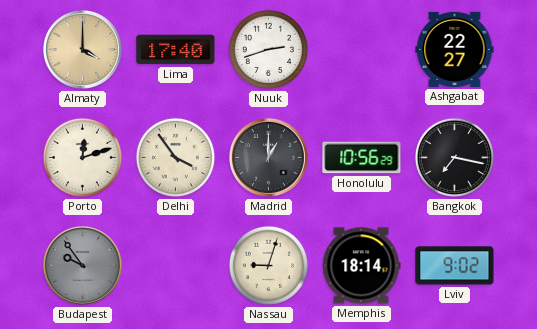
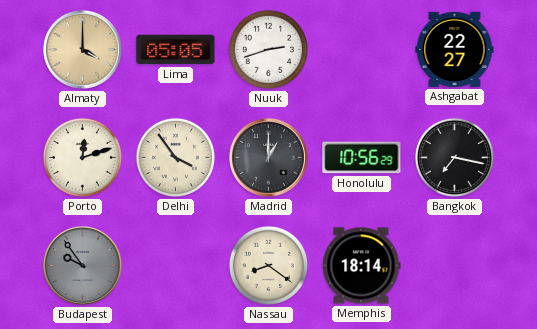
Lima: 17:40 -> 05:05 (176, 50)
Nassau: 9:03 -> 8:21 (268, 265)
Lviv: 9:02 -> none (455, 266)
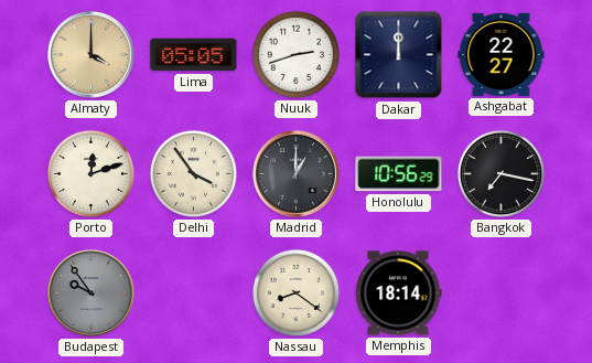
Dakar: none -> 12:00 (399, 55)
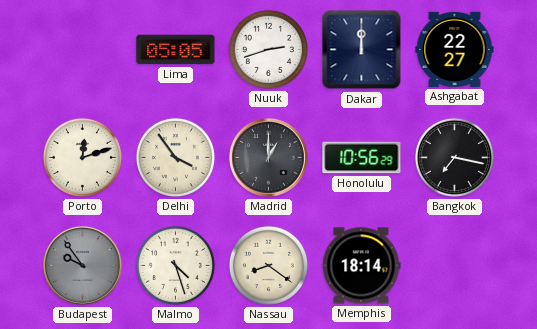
Almaty: 4:00 -> none (92, 55)
Malmo: none -> 4:27 (175, 265)
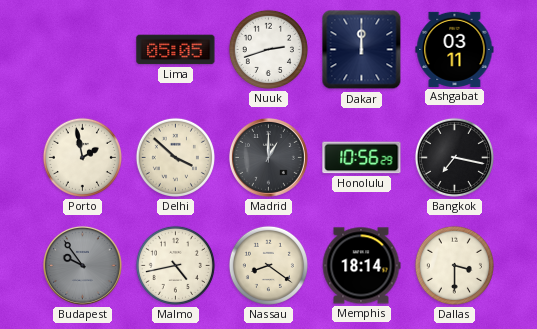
Ashgabat: 22:27 -> 03:11 (455, 49)
Porto: 12:12 -> 1:58 (82, 157)
Delhi: 3:54 -> 3:52 (175, 157)
Malmo: 4:27 -> 4:43 (175, 265)
Dallas: none -> 3:30 (454, 265)
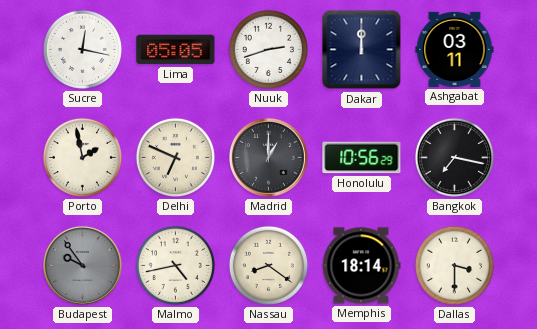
Sucre: none -> 12:17 (82, 49)
Delhi: 3:52 -> 6:49 (175, 157)
